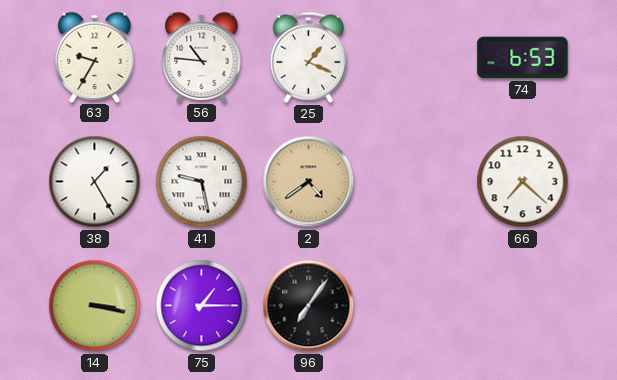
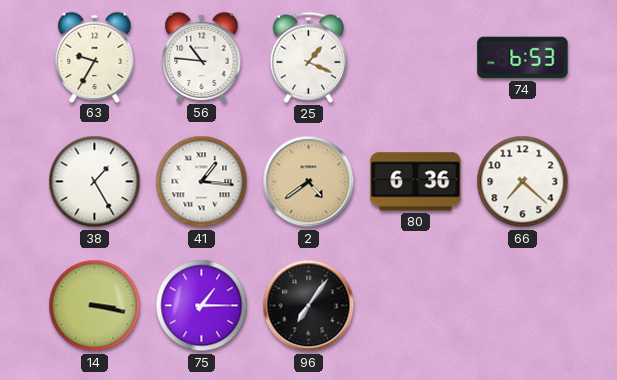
41: 9:28 -> 1:16 (202, 182)
80: none -> 6:36 (416, 182)
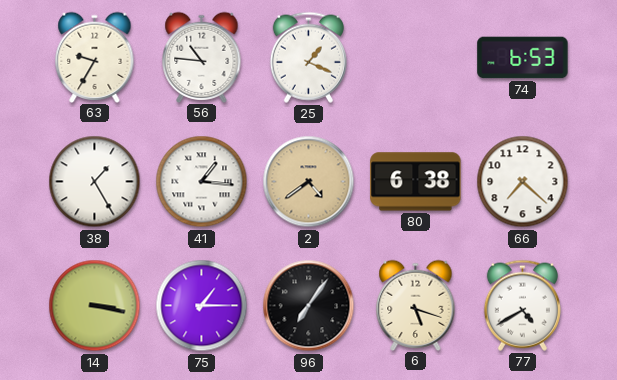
80: 6:36 -> 6:38 (416, 182)
6: none -> 5:18 (416, 305)
77: none -> 4:40 (522, 305)
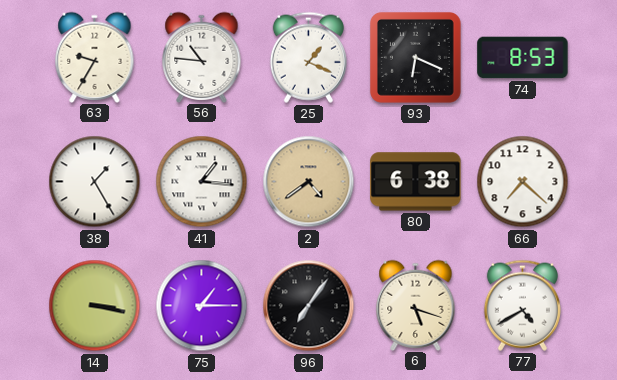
93: none -> 6:19 (415, 57)
74: 6:53 -> 8:53 (523, 58)
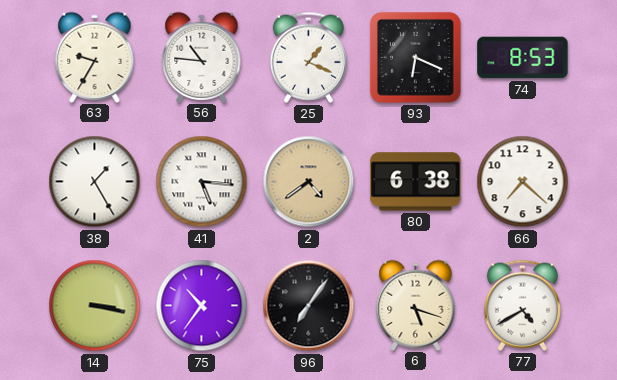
41: 1:16 -> 5:16 (202, 182)
75: 1:15 -> 10:36 (202, 306)
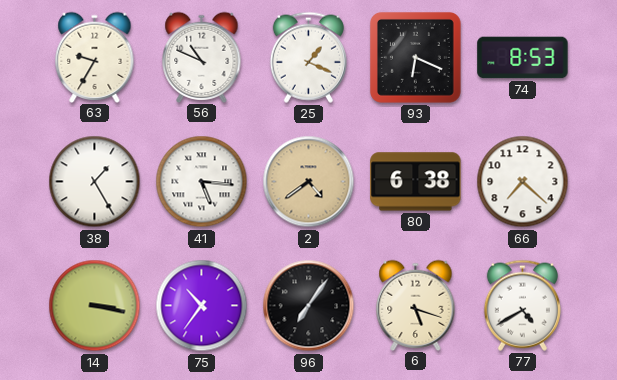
56: 10:46 -> 10:49 (202, 57)
